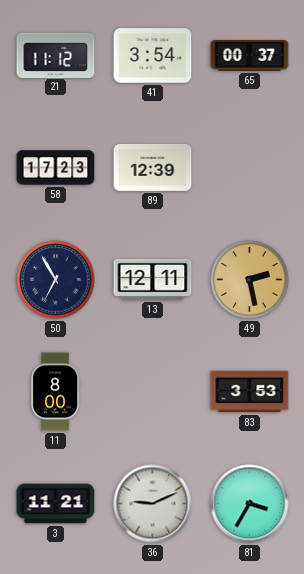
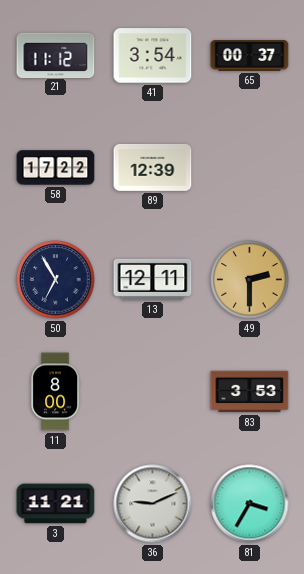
58: 17:23 -> 17:22 (56, 168)
49: 2:28 -> 2:30 (250, 280)
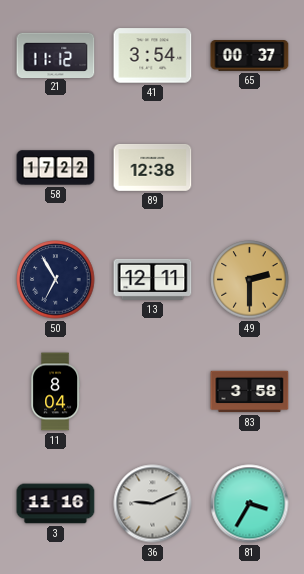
89: 12:39 -> 12:38 (153, 167)
11: 8:00 -> 8:04 (56, 392)
83: 3:53 -> 3:58 (250, 392)
3: 11:21 -> 11:16 (56, 504)
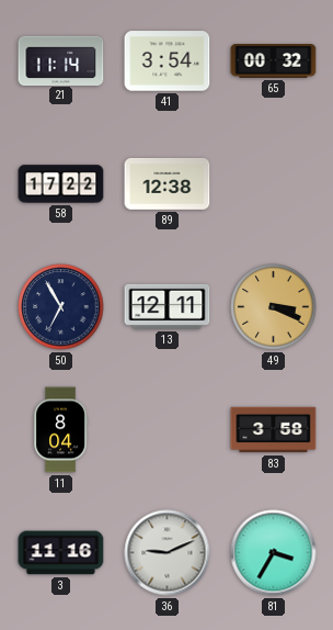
21: 11:12 -> 11:14 (61, 60)
65: 00:37 -> 00:32 (274, 61)
49: 2:30 -> 3:19 (274, 307)
